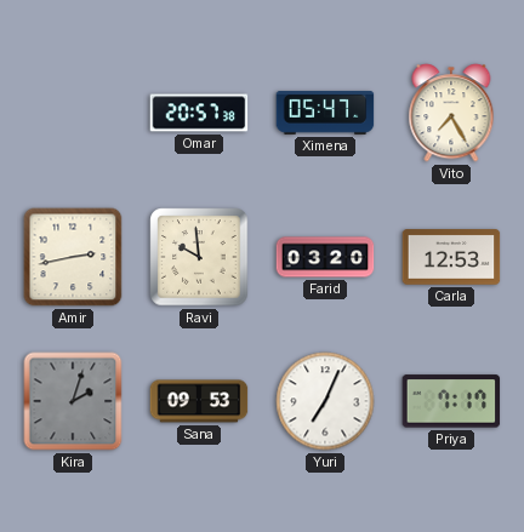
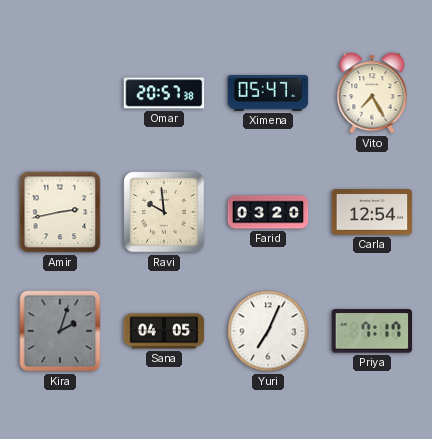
Carla: 12:53 -> 12:54 (372, 212)
Sana: 09:53 -> 04:05 (164, 331)
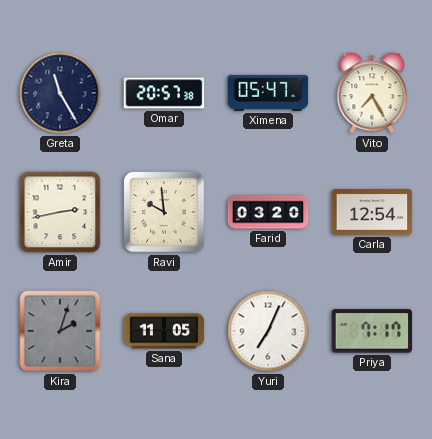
Greta: none -> 11:25 (60, 93)
Sana: 04:05 -> 11:05 (164, 331)
